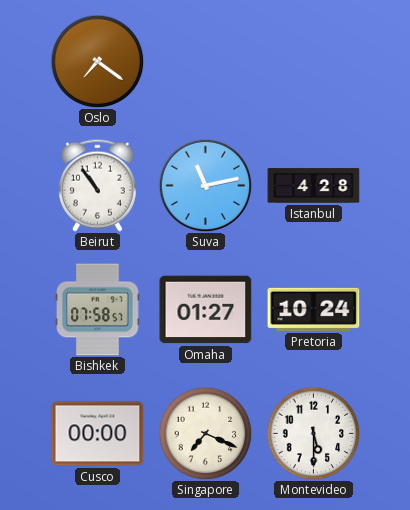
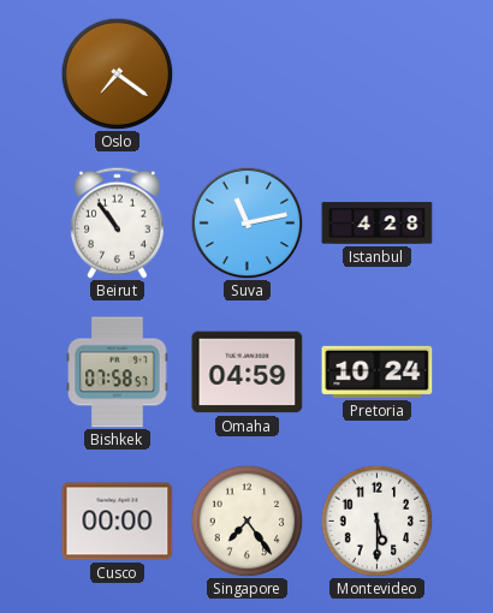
Omaha: 01:27 -> 04:59 (248, 373)
Singapore: 7:19 -> 7:24 (246, 520)
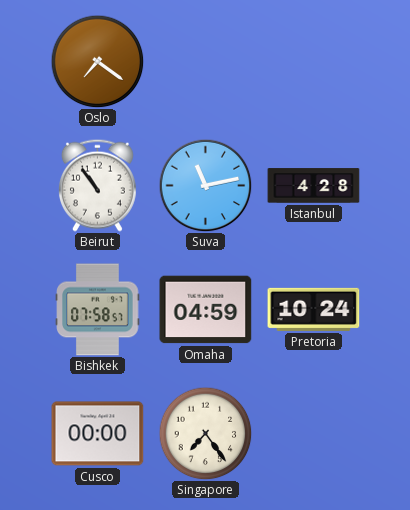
Montevideo: 5:30 -> none (376, 520)
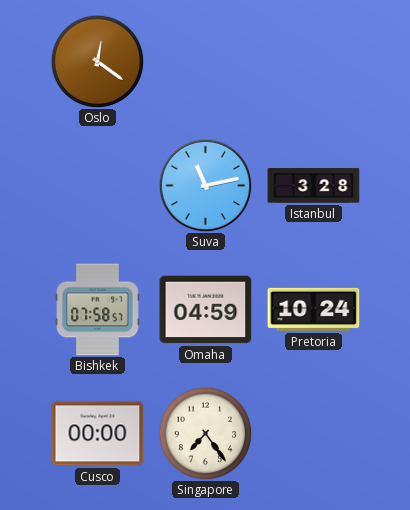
Oslo: 7:21 -> 12:21 (97, 61)
Beirut: 10:54 -> none (97, 185)
Istanbul: 4:28 -> 3:28 (314, 186)
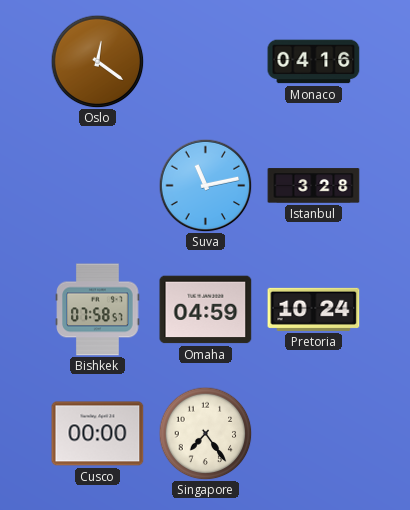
Monaco: none -> 04:16 (314, 62)
